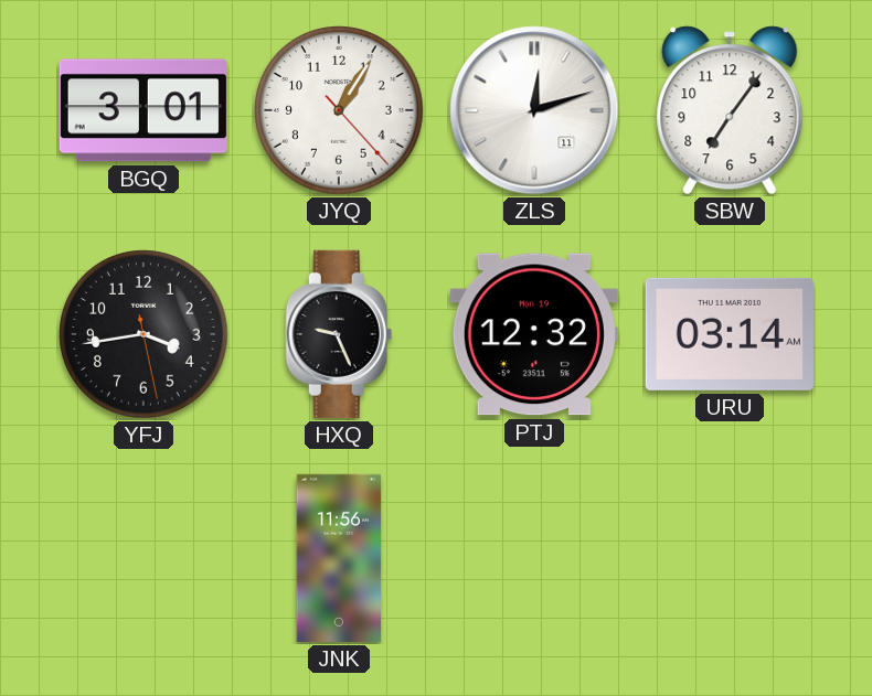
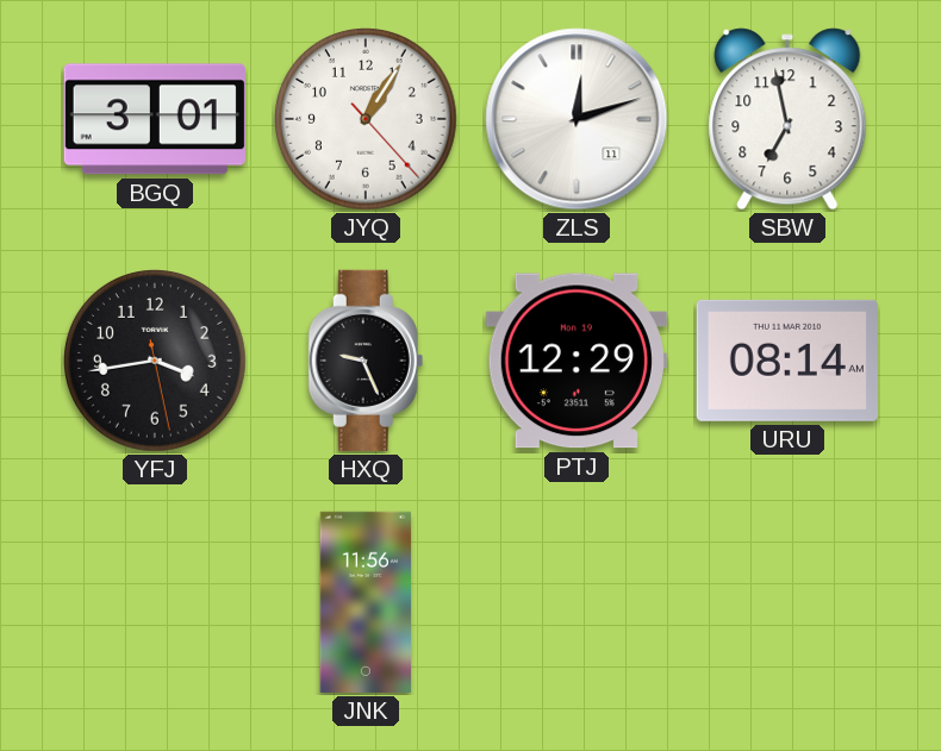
SBW: 7:06 -> 6:58 (787, 119)
PTJ: 12:32 -> 12:29 (577, 361)
URU: 03:14 -> 08:14 (787, 361)
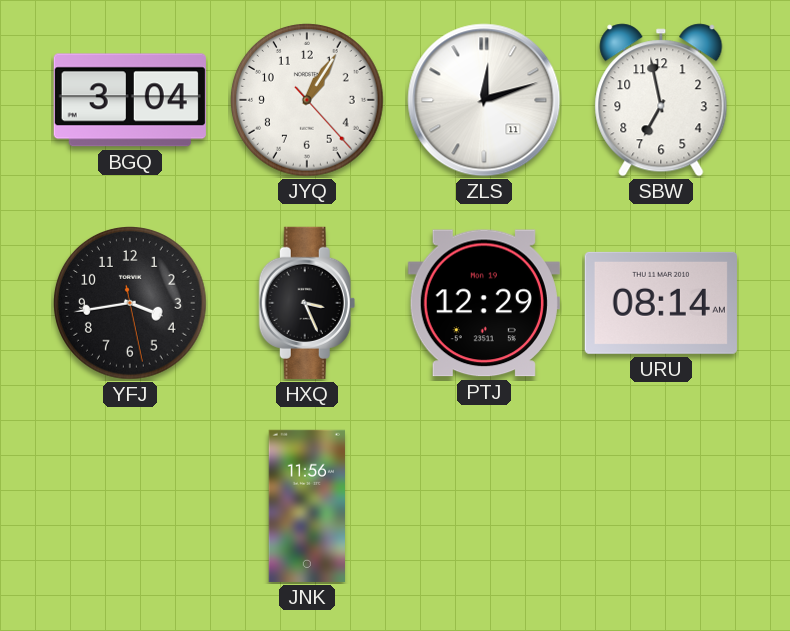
BGQ: 3:01 -> 3:04 (130, 100)
HXQ: 9:26 -> 3:26 (307, 303)
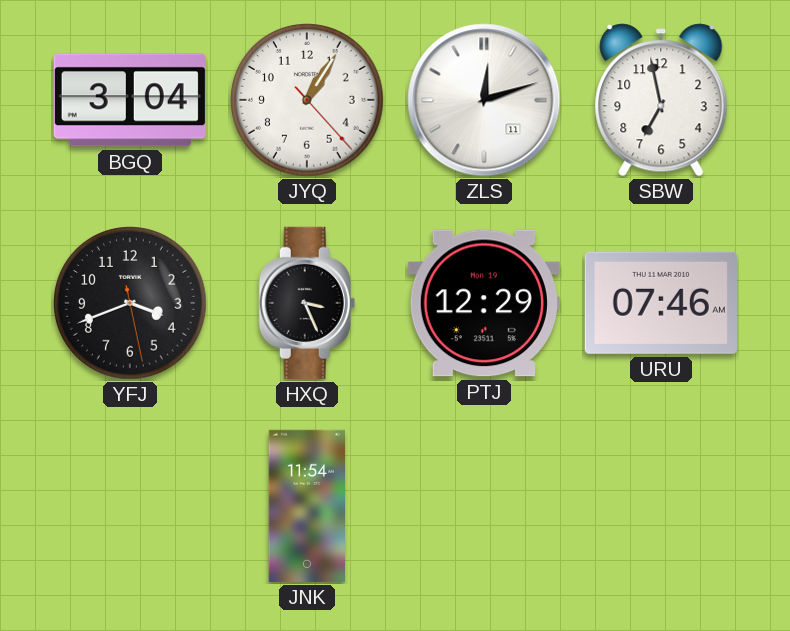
YFJ: 3:43 -> 3:41 (131, 304)
URU: 08:14 -> 07:46 (661, 303)
JNK: 11:56 -> 11:54 (306, 506)
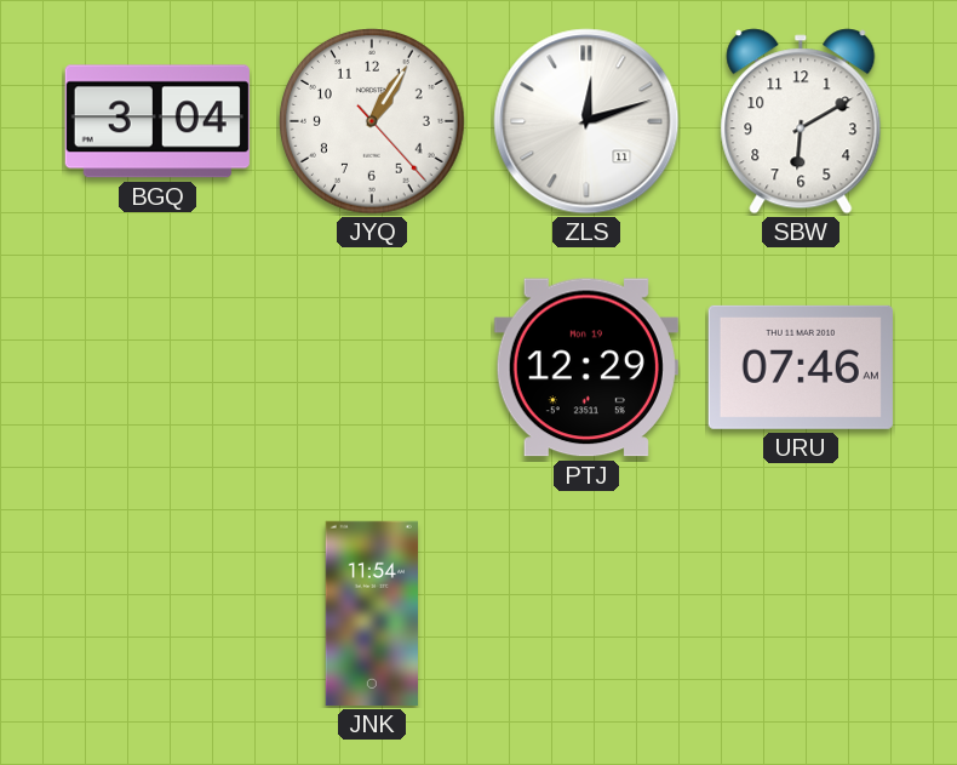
SBW: 6:58 -> 6:10 (801, 121)
YFJ: 3:41 -> none (131, 304)
HXQ: 3:26 -> none (307, 303)
